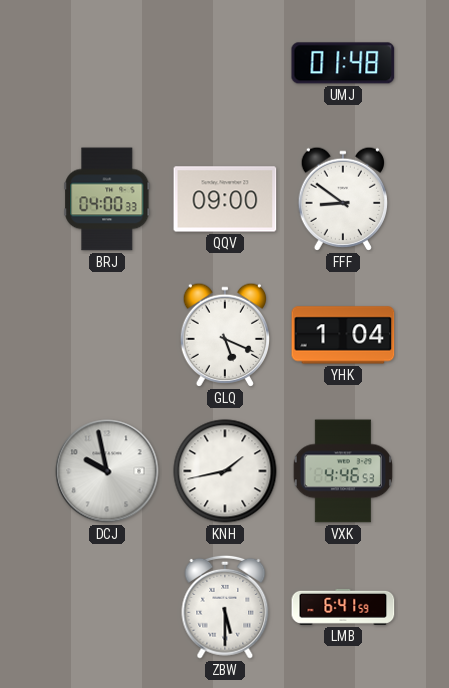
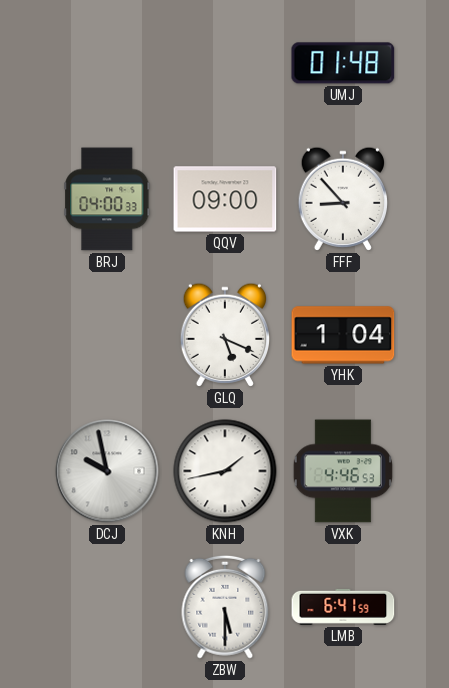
FFF: 8:51 -> 8:53 (342, 199)
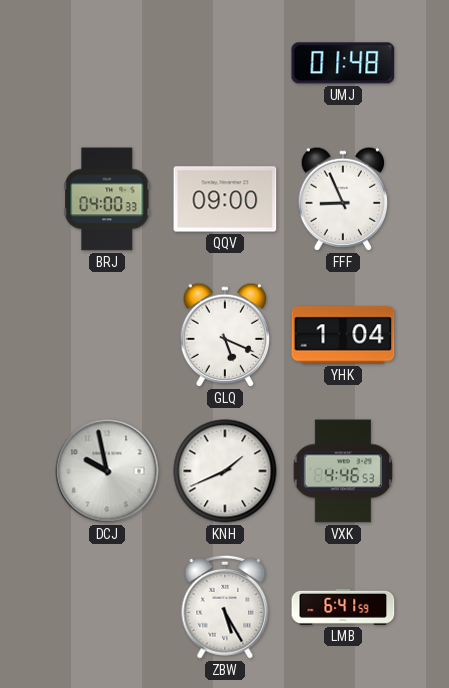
FFF: 8:53 -> 8:56 (342, 199)
KNH: 1:43 -> 1:41 (225, 471)
ZBW: 5:30 -> 5:25 (225, 607)
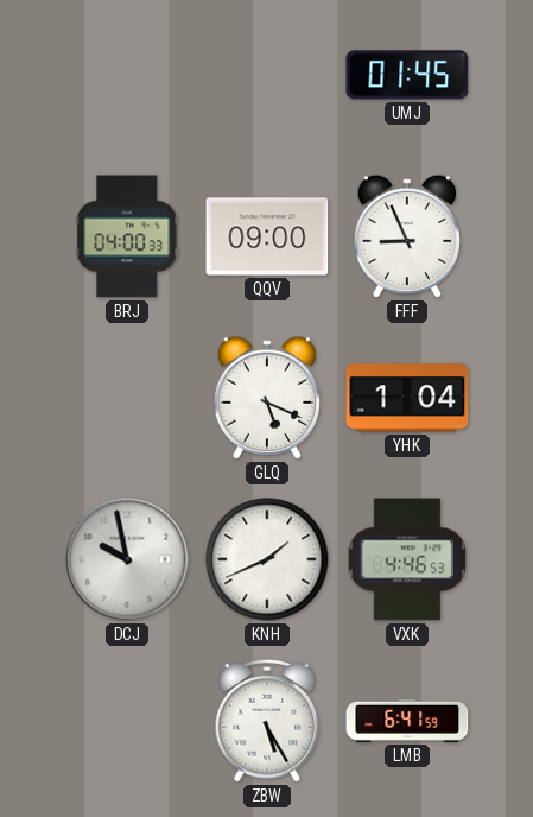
UMJ: 01:48 -> 01:45 (407, 75)
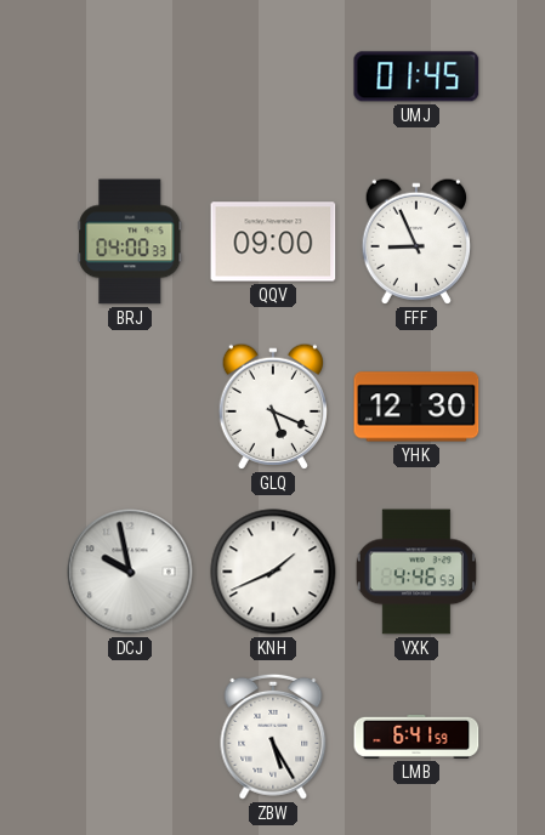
YHK: 1:04 -> 12:30 (416, 407)
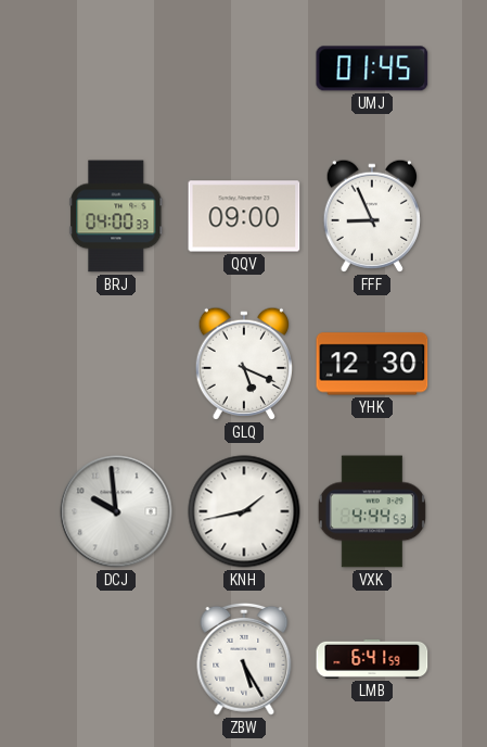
DCJ: 9:58 -> 9:59 (116, 511)
KNH: 1:41 -> 1:43 (244, 511)
VXK: 4:46 -> 4:44 (372, 511)
